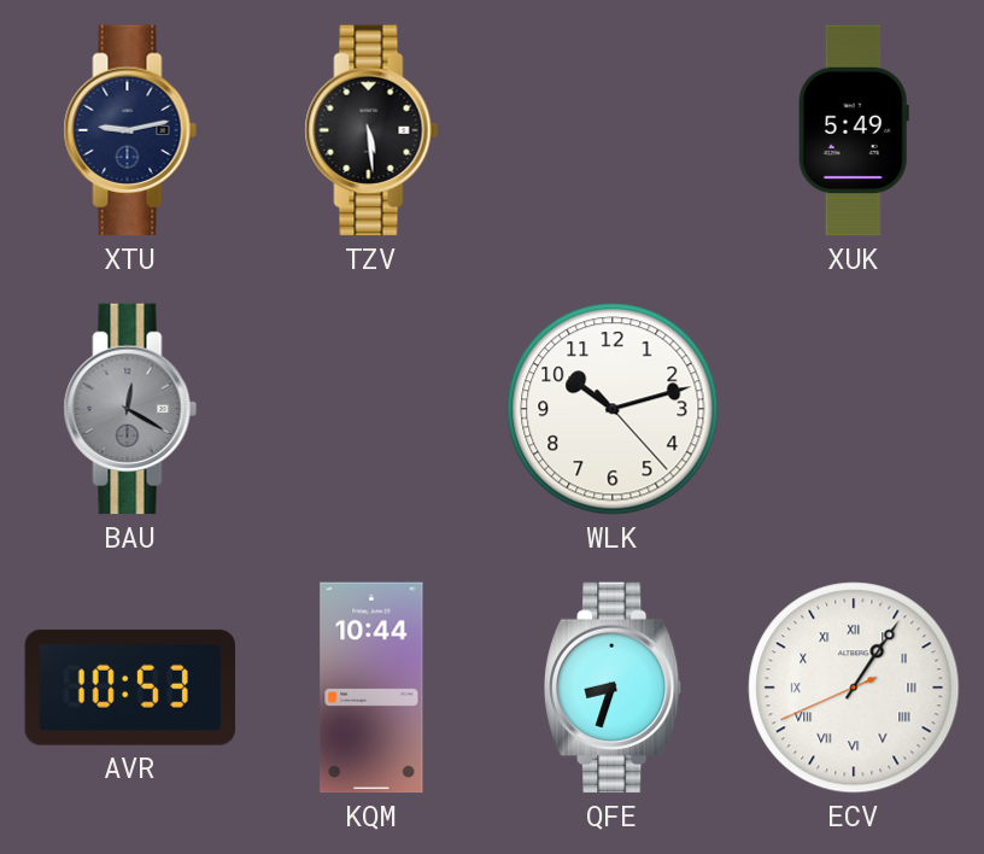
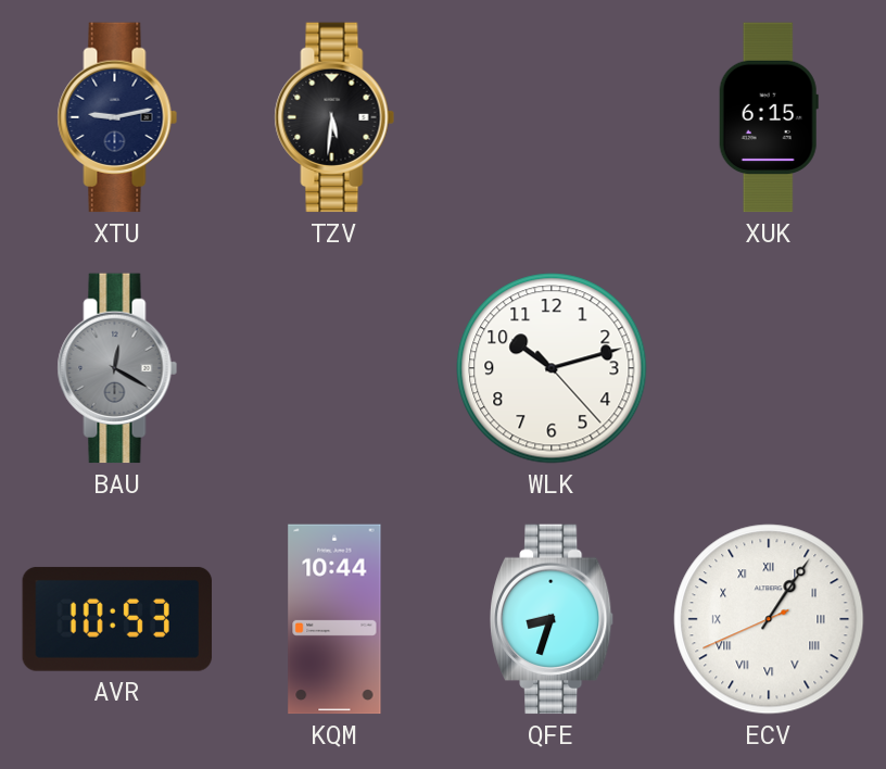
TZV: 5:29 -> 5:31 (334, 117)
XUK: 5:49 -> 6:15 (769, 117)
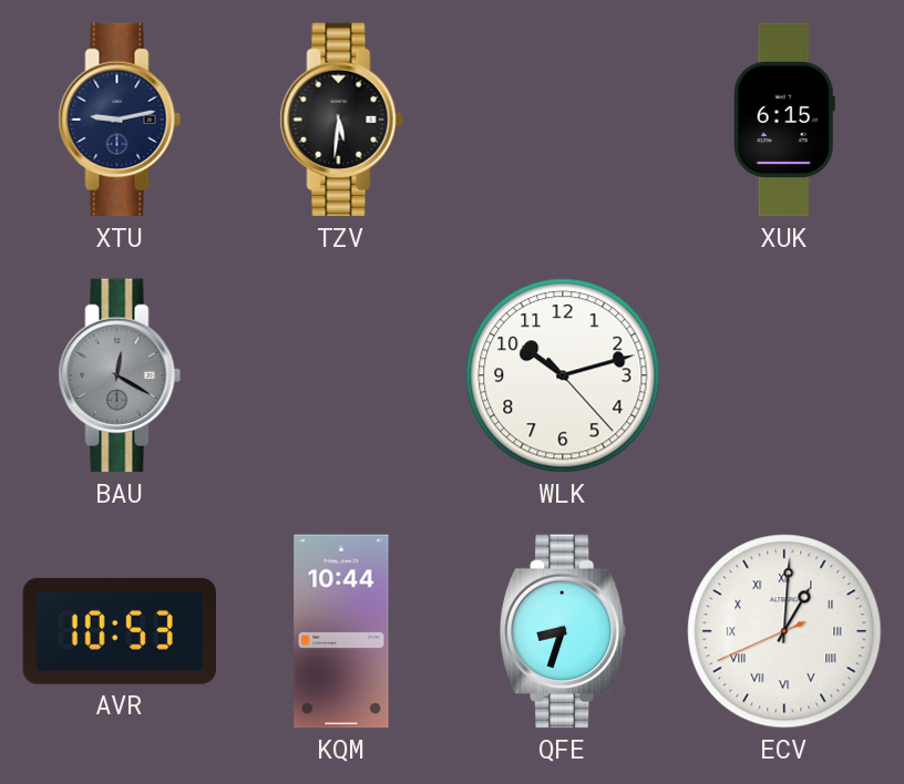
ECV: 1:05 -> 1:00 (784, 631)
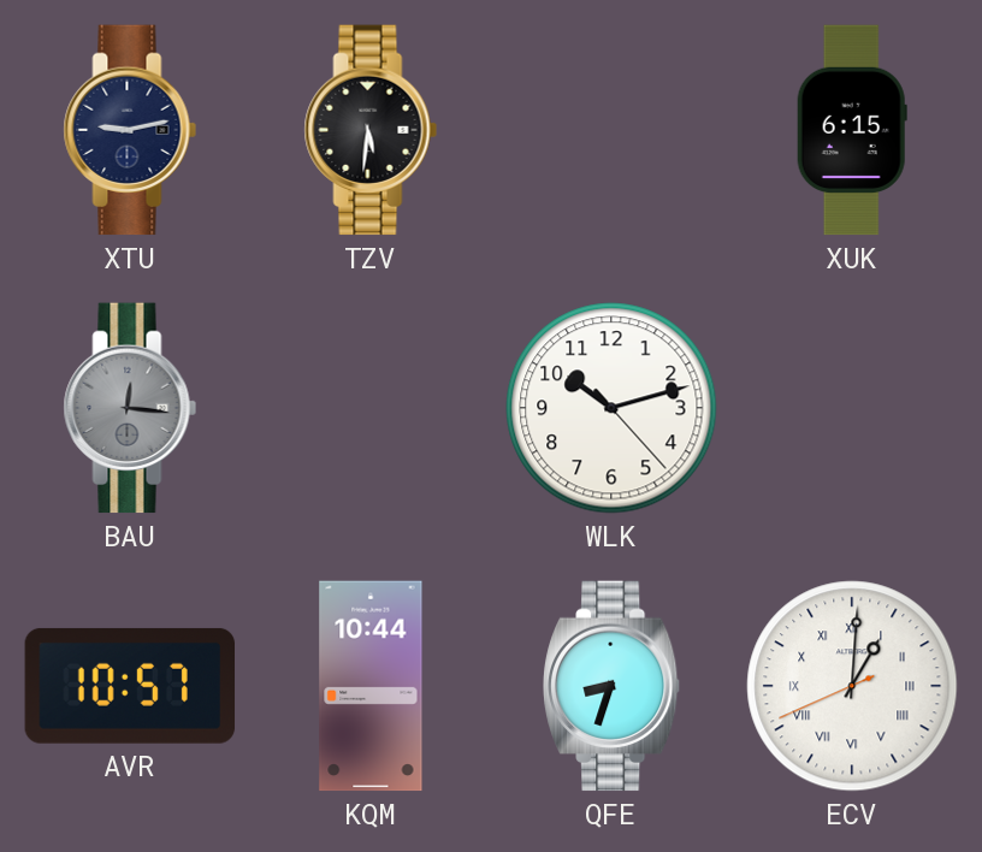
BAU: 12:20 -> 12:16 (130, 408)
AVR: 10:53 -> 10:57 (130, 686)
